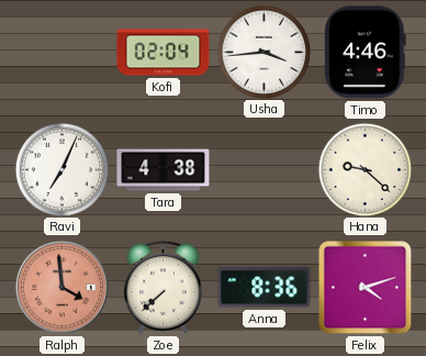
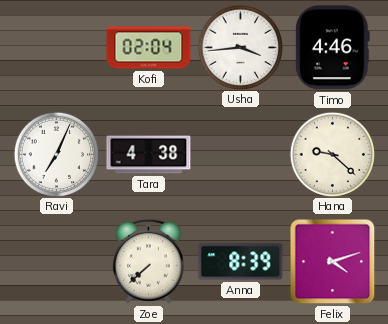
Ralph: 3:59 -> none (61, 287)
Anna: 8:36 -> 8:39 (241, 262)
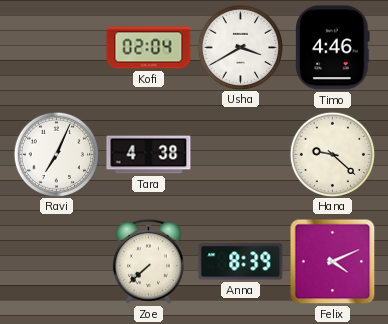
Usha: 3:44 -> 3:40 (240, 47)
Felix: 4:12 -> 4:11 (333, 262)
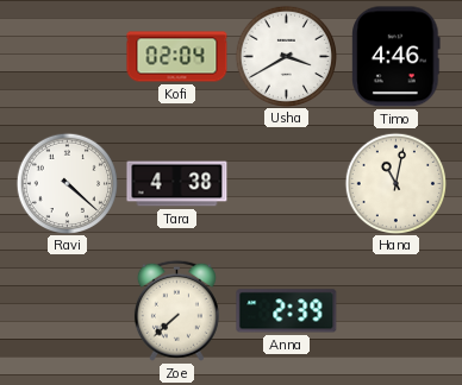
Ravi: 7:04 -> 4:22 (67, 183)
Hana: 9:22 -> 11:02 (395, 183)
Anna: 8:39 -> 2:39 (287, 311)
Felix: 4:11 -> none (333, 262)
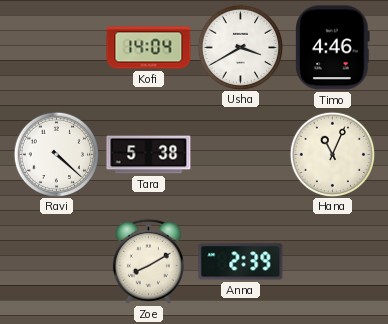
Kofi: 02:04 -> 14:04 (149, 48)
Tara: 4:38 -> 5:38 (149, 155)
Hana: 11:02 -> 11:04 (332, 154)
Zoe: 7:38 -> 8:10 (148, 261)
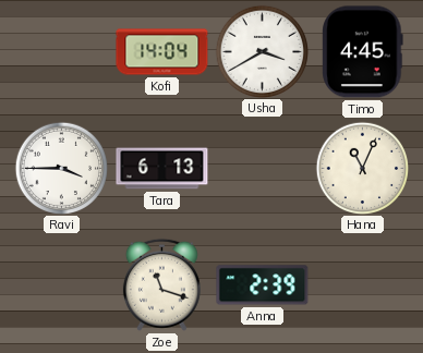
Timo: 4:46 -> 4:45 (363, 52)
Ravi: 4:22 -> 3:45 (61, 168)
Tara: 5:38 -> 6:13 (162, 169)
Zoe: 8:10 -> 11:18 (161, 284)
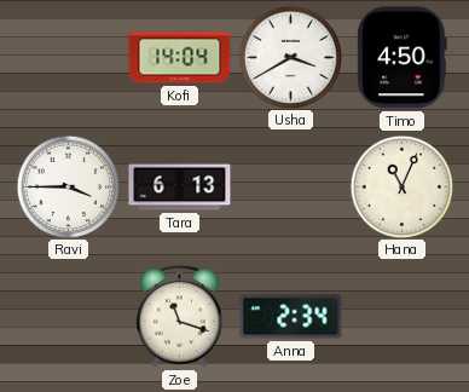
Timo: 4:45 -> 4:50 (403, 58)
Anna: 2:39 -> 2:34 (291, 317)
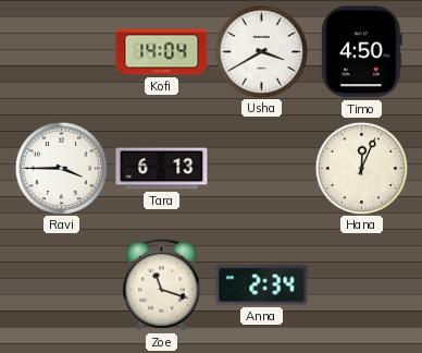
Hana: 11:04 -> 12:04 (361, 168)
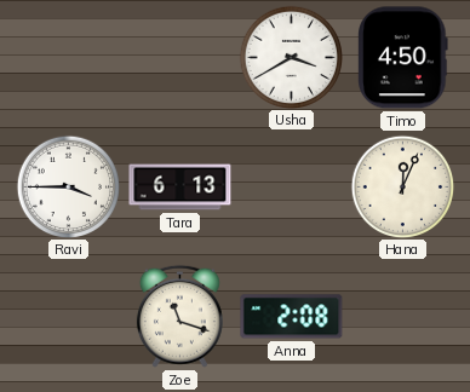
Kofi: 14:04 -> none (162, 52)
Anna: 2:34 -> 2:08 (292, 317)
